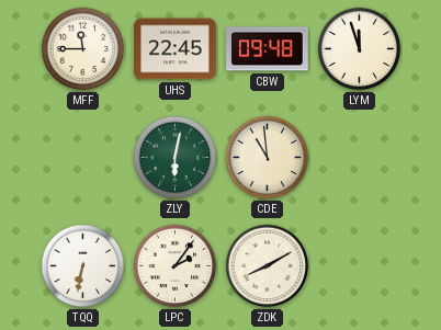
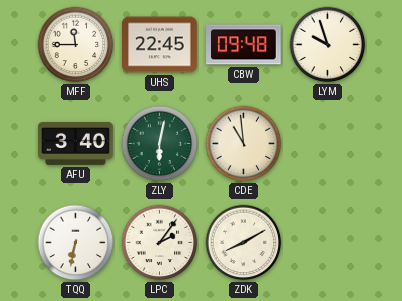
LYM: 11:57 -> 9:57 (328, 45)
AFU: none -> 3:40 (76, 143)
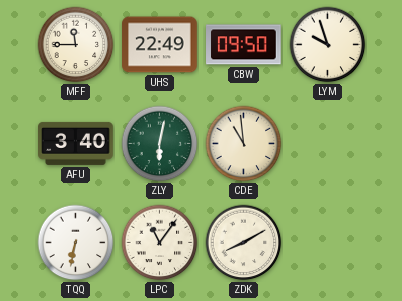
UHS: 22:45 -> 22:49 (160, 45)
CBW: 09:48 -> 09:50 (244, 45)
LPC: 2:06 -> 11:06 (160, 243)
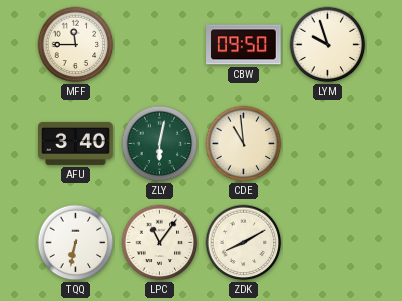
UHS: 22:49 -> none (160, 45)
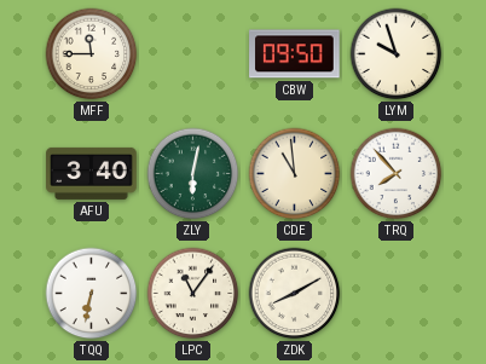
TRQ: none -> 7:53 (397, 174)
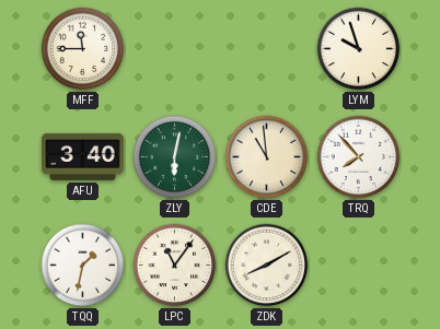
CBW: 09:50 -> none (295, 54)
TQQ: 6:32 -> 1:32 (83, 266)
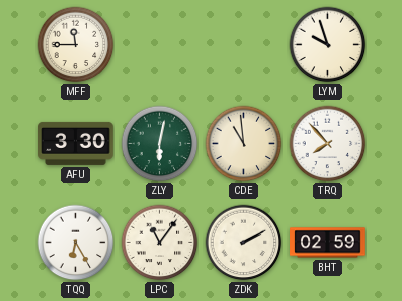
AFU: 3:40 -> 3:30 (76, 143)
TQQ: 1:32 -> 6:25 (76, 243)
ZDK: 8:10 -> 2:10 (244, 243)
BHT: none -> 02:59 (328, 243)
